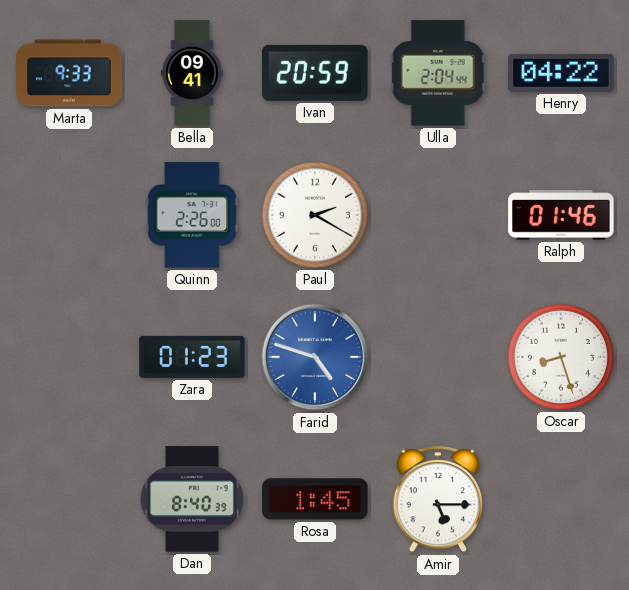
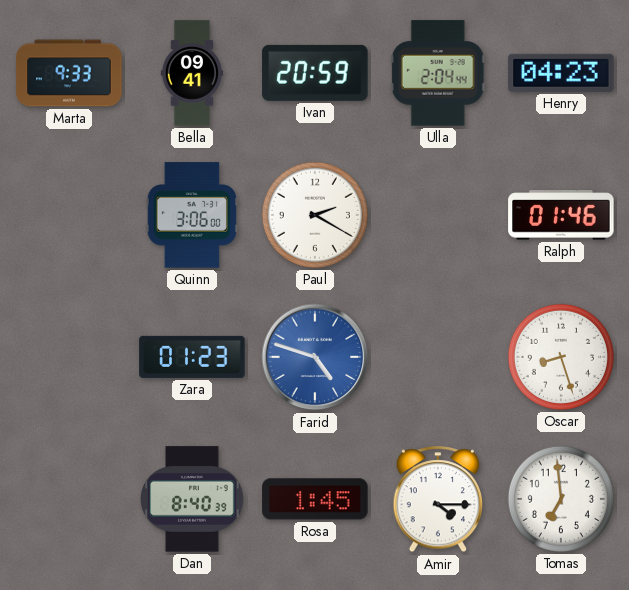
Henry: 04:22 -> 04:23 (561, 73)
Quinn: 2:26 -> 3:06 (192, 215)
Amir: 5:15 -> 4:15 (438, 500)
Tomas: none -> 6:59 (561, 499)
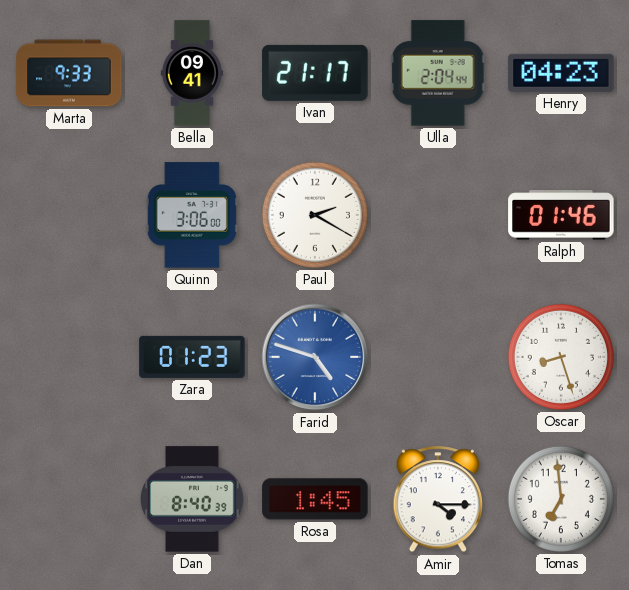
Ivan: 20:59 -> 21:17 (315, 73)
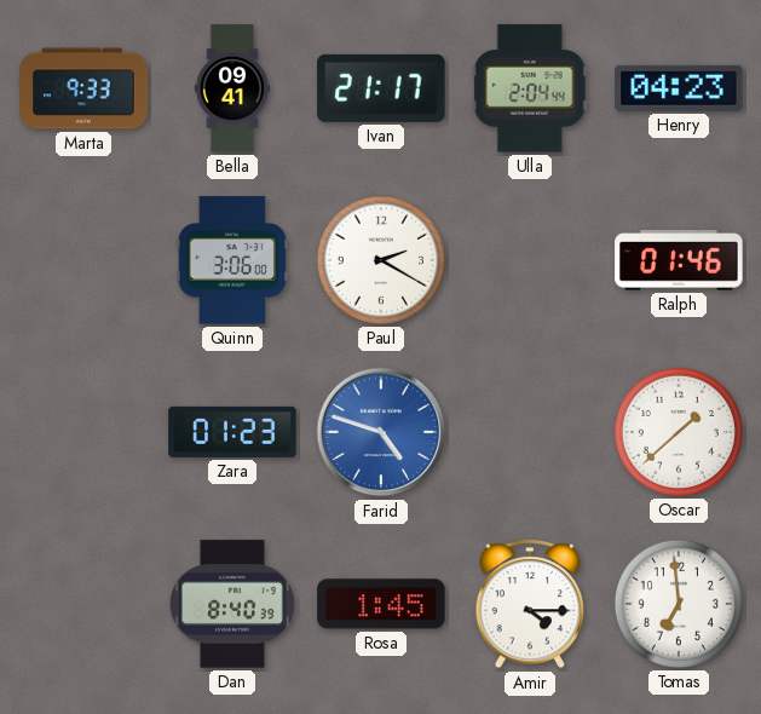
Oscar: 8:27 -> 1:38 (679, 432)
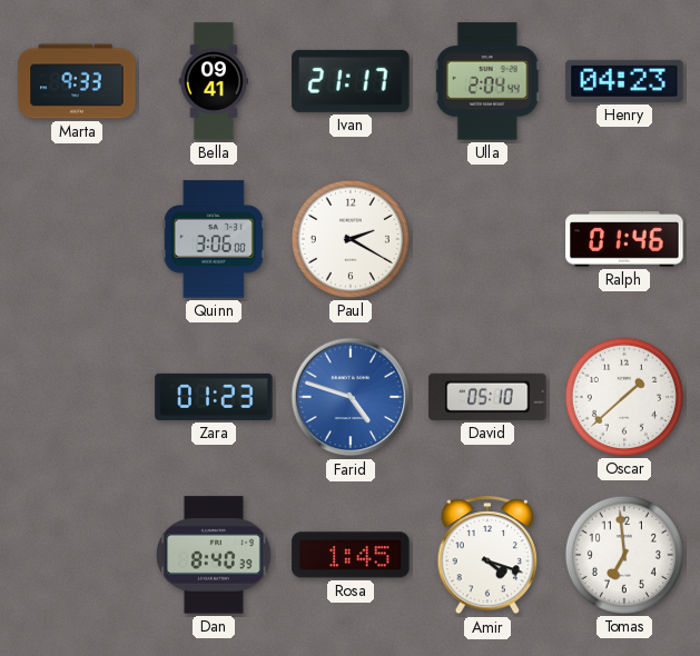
David: none -> 05:10 (487, 397)
Amir: 4:15 -> 4:18 (487, 556)
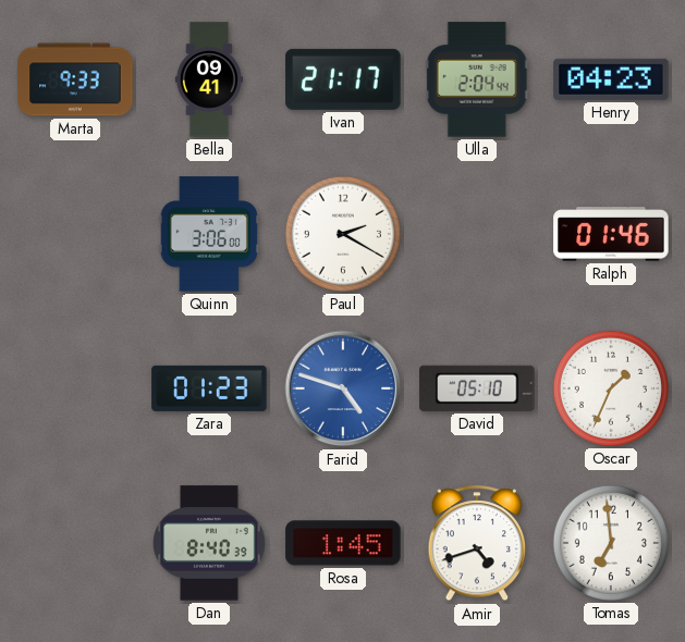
Oscar: 1:38 -> 1:34 (611, 388)
Amir: 4:18 -> 4:42 (477, 544)
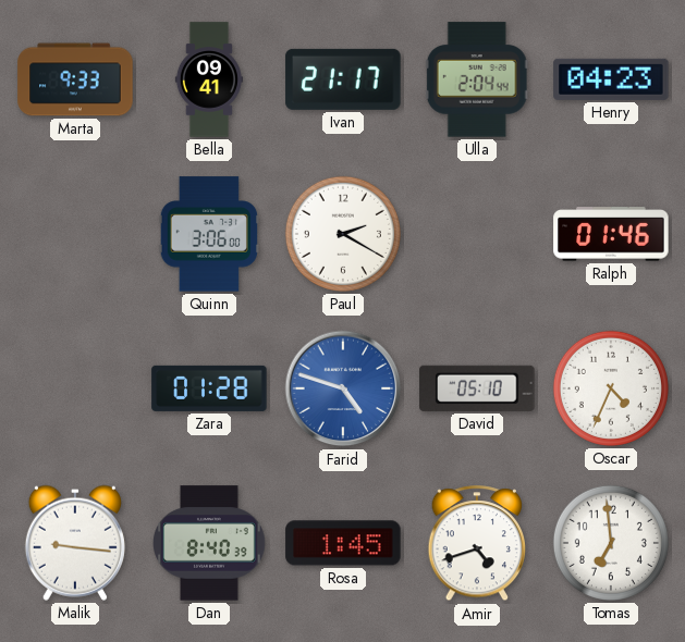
Zara: 01:23 -> 01:28 (209, 388)
Oscar: 1:34 -> 4:34 (611, 388)
Malik: none -> 9:16 (75, 543)
